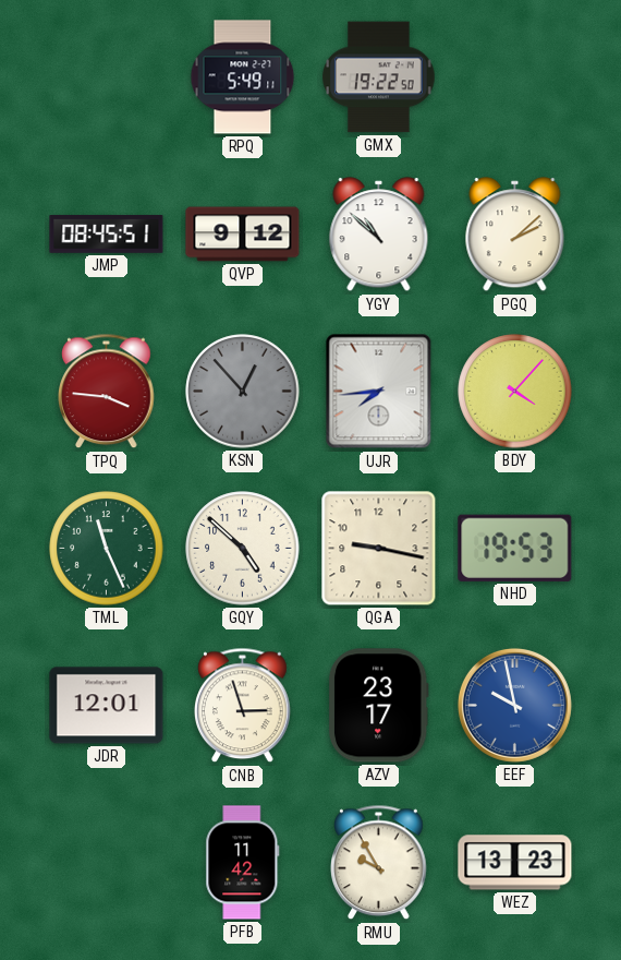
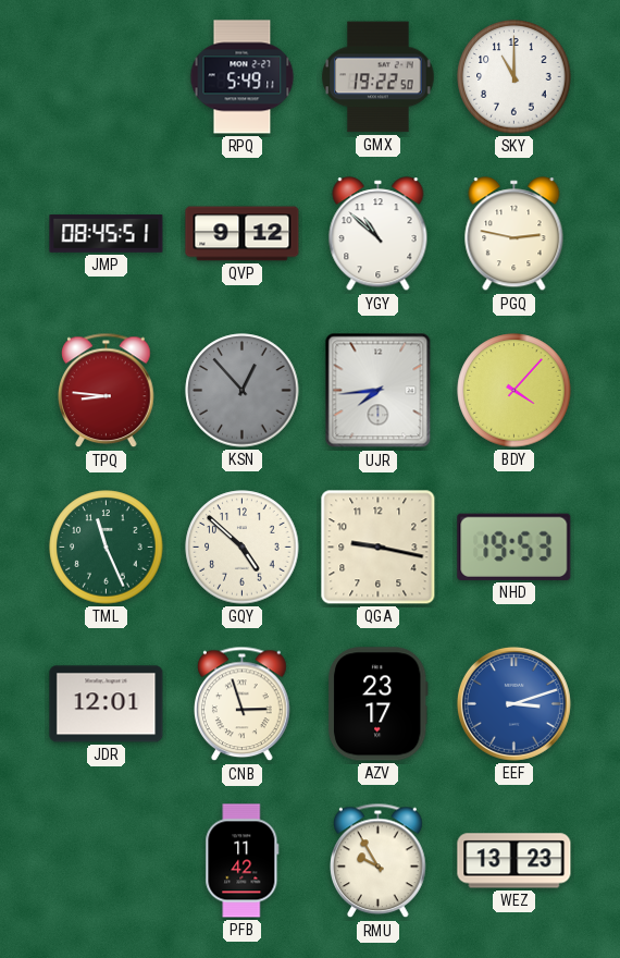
SKY: none -> 11:00 (514, 77)
PGQ: 2:08 -> 2:47 (514, 234)
TPQ: 3:46 -> 8:46 (107, 391)
EEF: 9:58 -> 3:12 (513, 703)
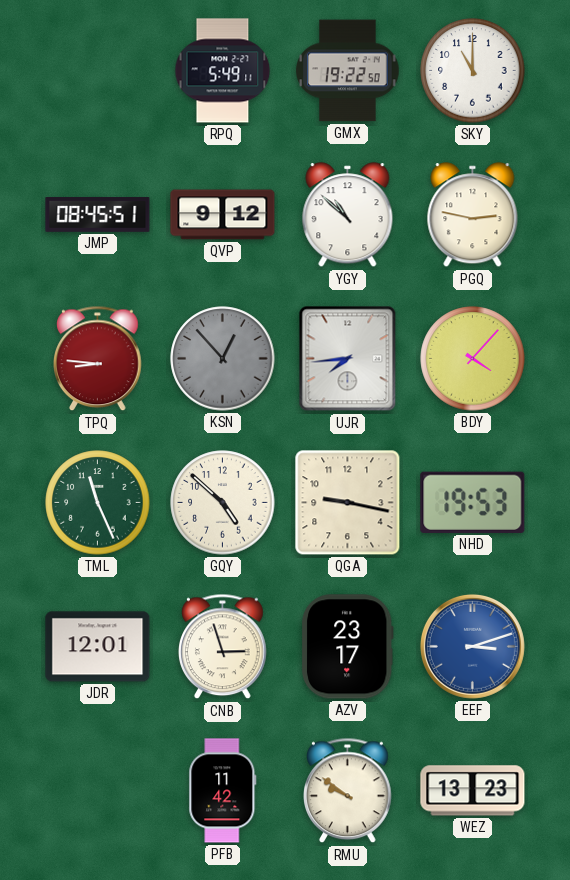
RMU: 9:55 -> 9:51 (348, 791)
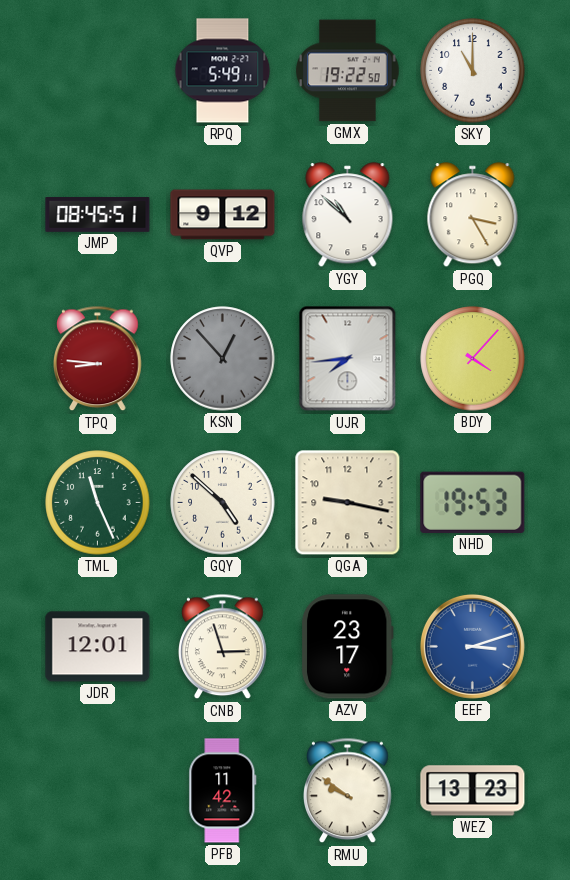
PGQ: 2:47 -> 3:25 (473, 215)
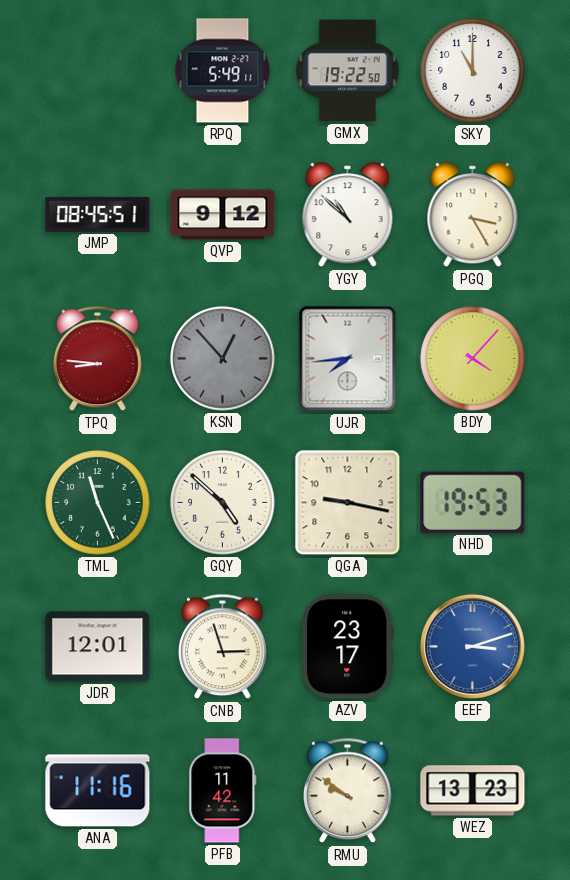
ANA: none -> 11:16 (98, 791)
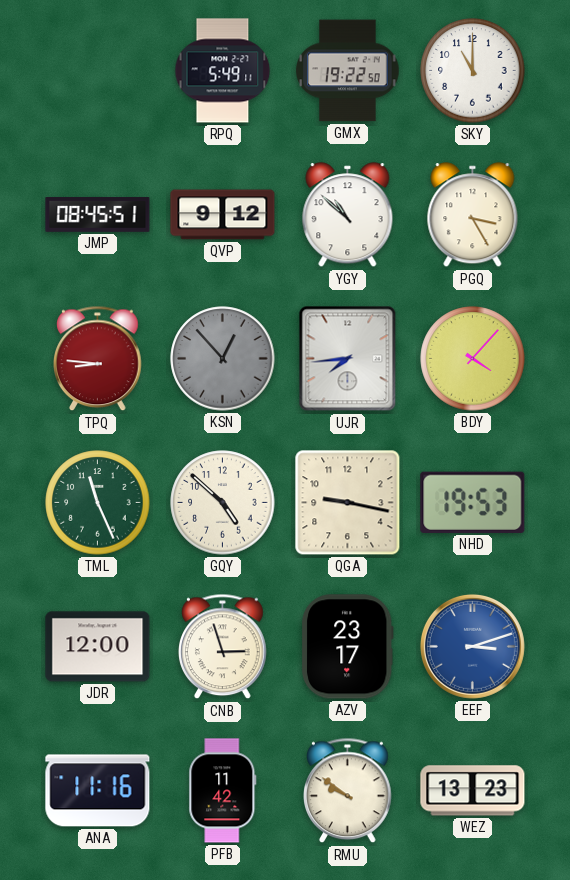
JDR: 12:01 -> 12:00 (98, 647)
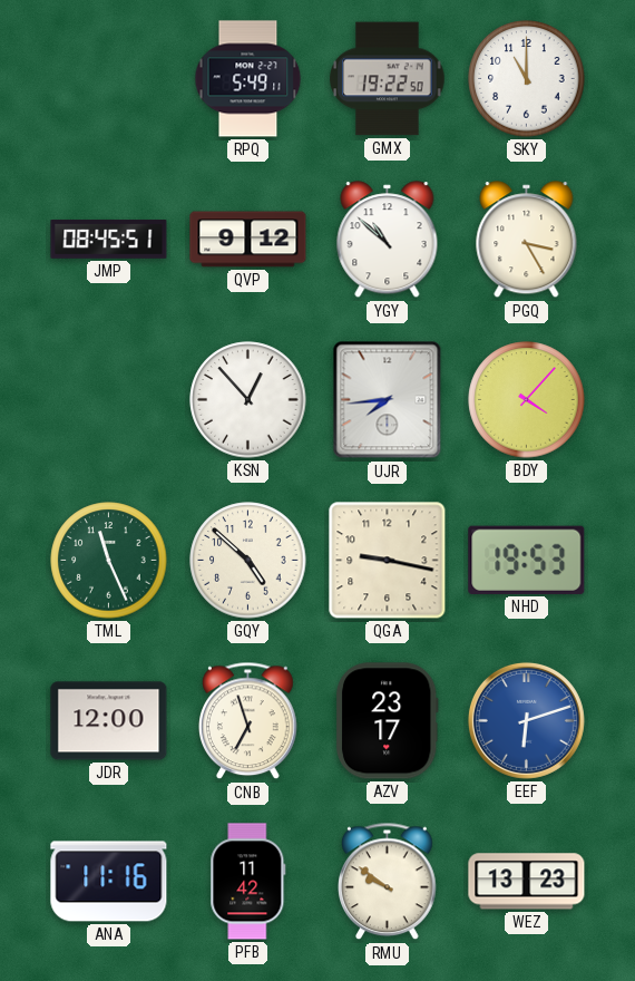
TPQ: 8:46 -> none (98, 359)
KSN dial: grey -> white (248, 400)
CNB: 2:57 -> 6:57 (248, 721)
EEF: 3:12 -> 6:12 (526, 720)
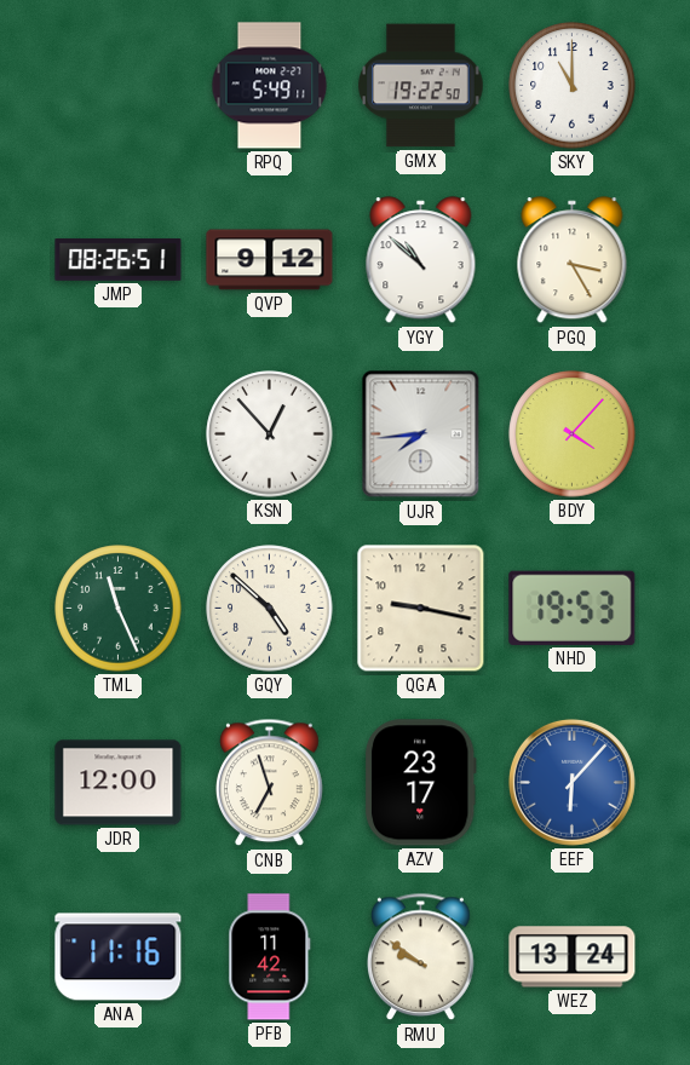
JMP: 08:45 -> 08:26 (119, 260)
EEF: 6:12 -> 6:07 (571, 782)
WEZ: 13:23 -> 13:24 (573, 957)
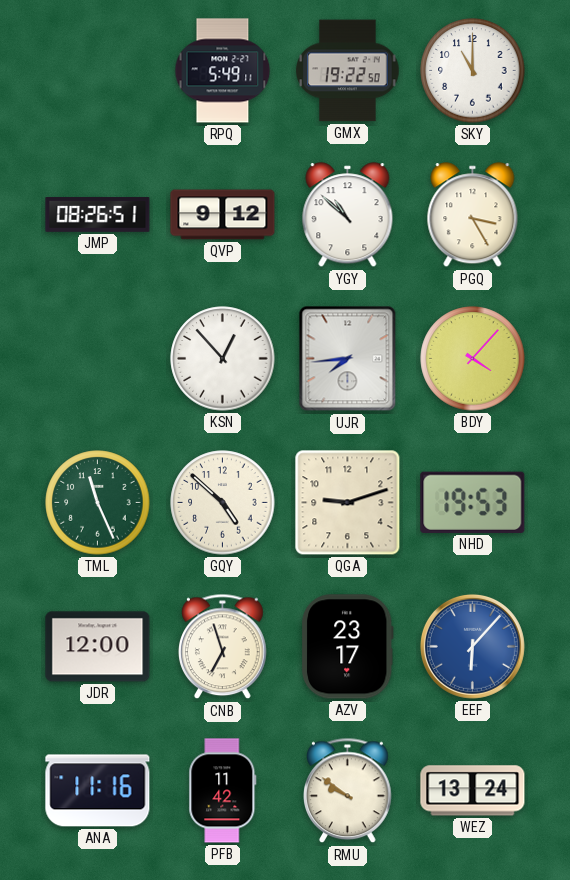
QGA: 9:17 -> 9:12 (348, 503)
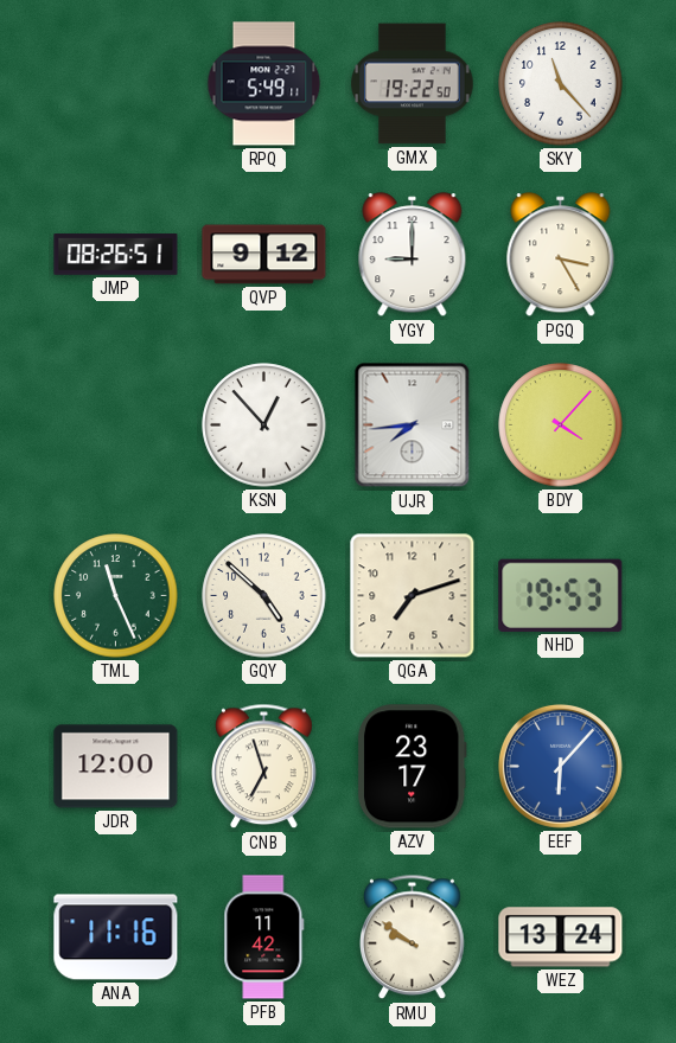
SKY: 11:00 -> 11:23 (561, 84)
YGY: 10:52 -> 9:00 (413, 255)
QGA: 9:12 -> 7:12 (413, 596)
